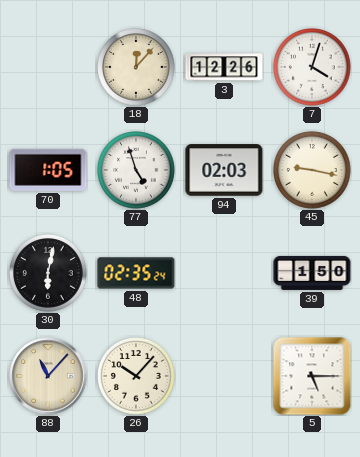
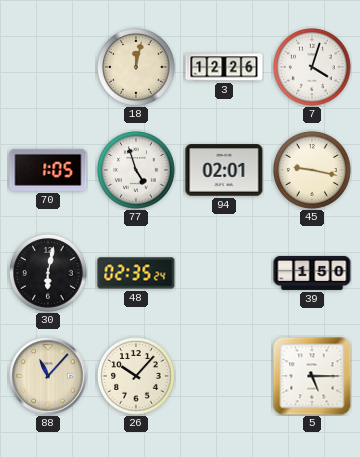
18: 12:07 -> 12:02 (136, 67)
94: 02:03 -> 02:01 (224, 170)
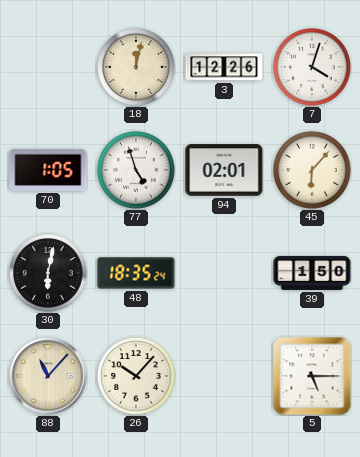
45: 9:17 -> 6:07 (312, 170)
48: 02:35 -> 18:35 (136, 273)
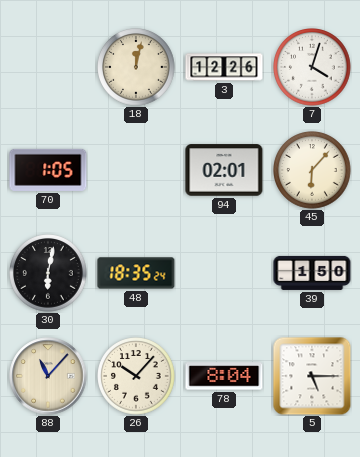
77: 4:57 -> none (136, 170)
78: none -> 8:04 (224, 376)
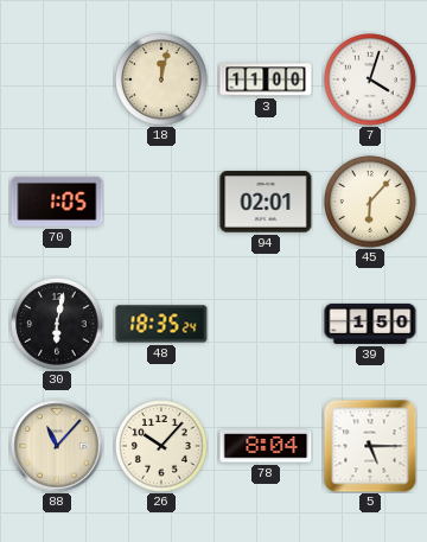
3: 12:26 -> 11:00 (266, 79)
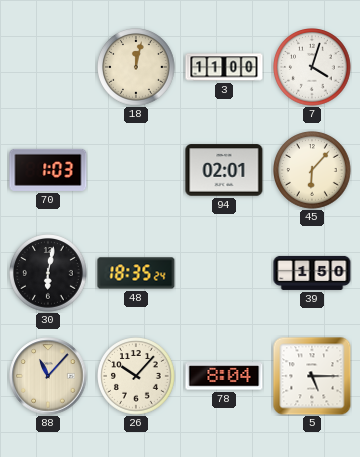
70: 1:05 -> 1:03 (48, 170)
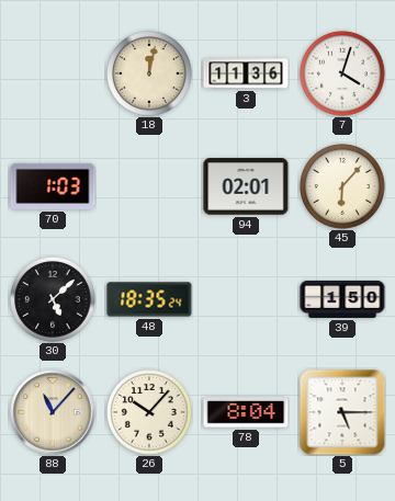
3: 11:00 -> 11:36 (246, 73)
30: 6:02 -> 5:08 (53, 299)
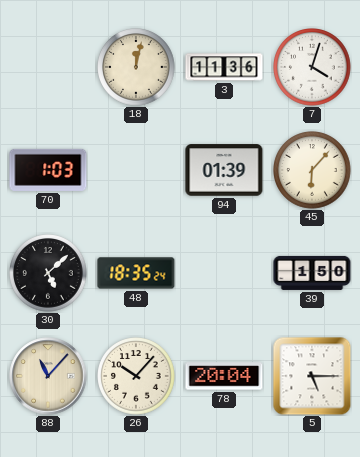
94: 02:01 -> 01:39 (224, 170)
78: 8:04 -> 20:04 (224, 376)
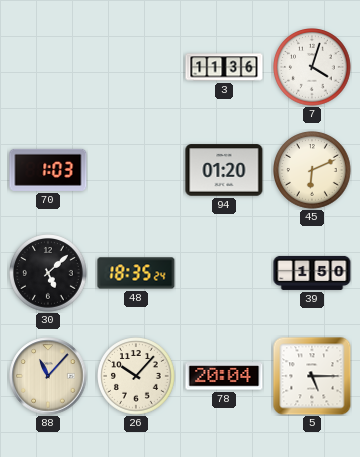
18: 12:02 -> none (136, 67)
94: 01:39 -> 01:20 (224, 170)
45: 6:07 -> 6:11 (312, 170)
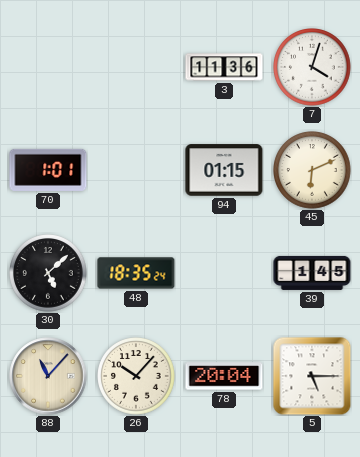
70: 1:03 -> 1:01 (48, 170)
94: 01:20 -> 01:15 (224, 170)
39: 1:50 -> 1:45 (312, 273)
